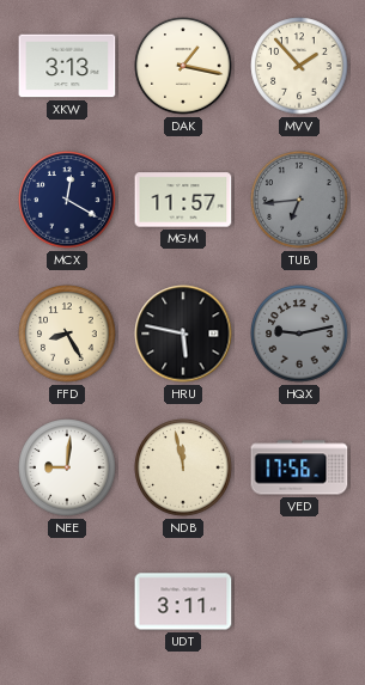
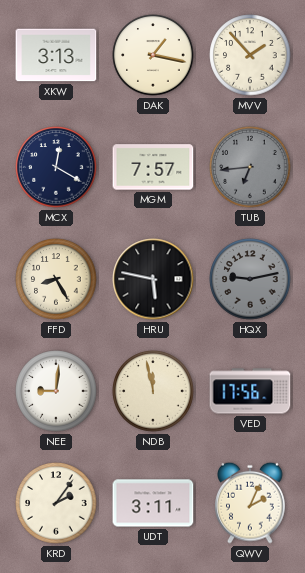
MGM: 11:57 -> 7:57 (153, 167)
KRD: none -> 2:06 (56, 503)
QWV: none -> 2:04 (250, 503)
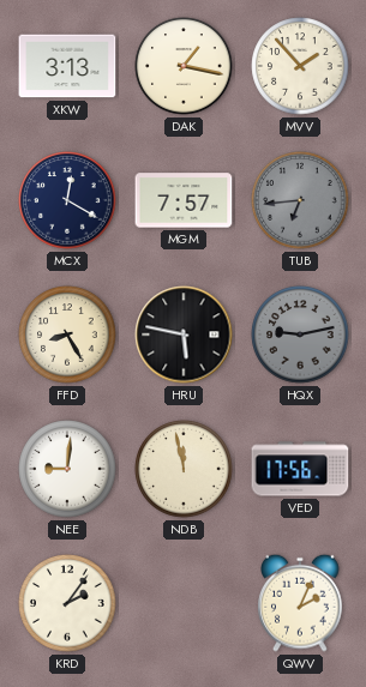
UDT: 3:11 -> none (153, 503)
